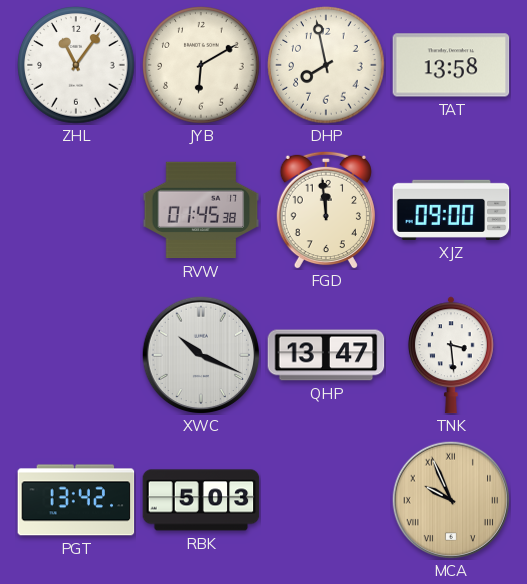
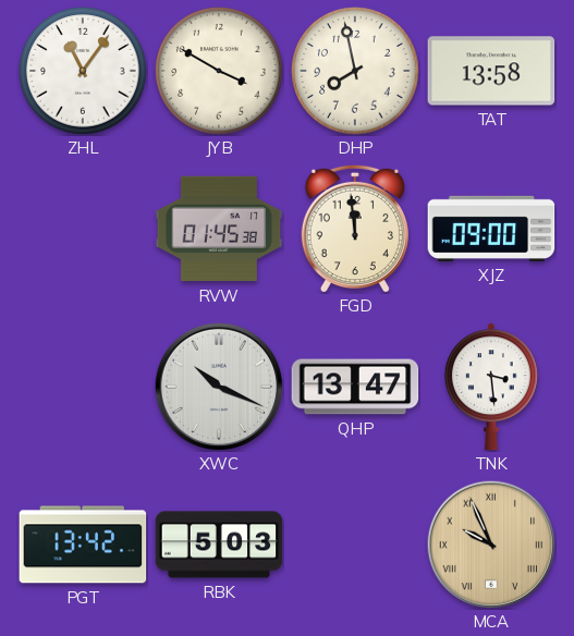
JYB: 6:10 -> 3:50 (219, 71)
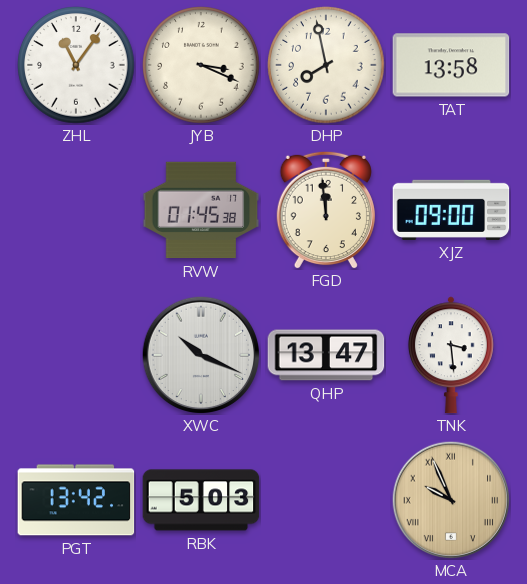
JYB: 3:50 -> 3:19 (201, 65)
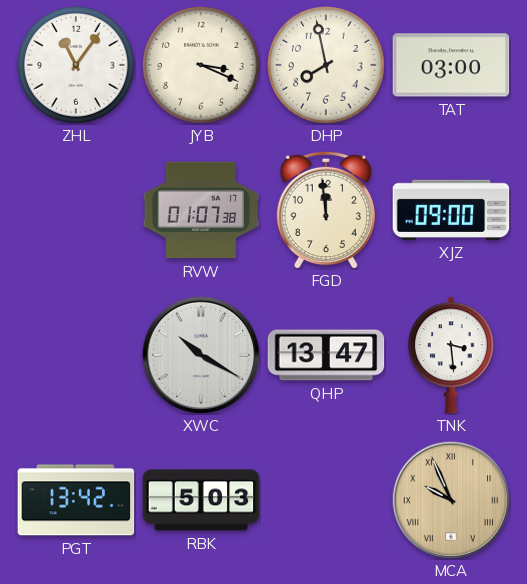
TAT: 13:58 -> 03:00 (451, 65)
RVW: 01:45 -> 01:07 (201, 210)
XWC: 10:19 -> 10:20 (201, 355)
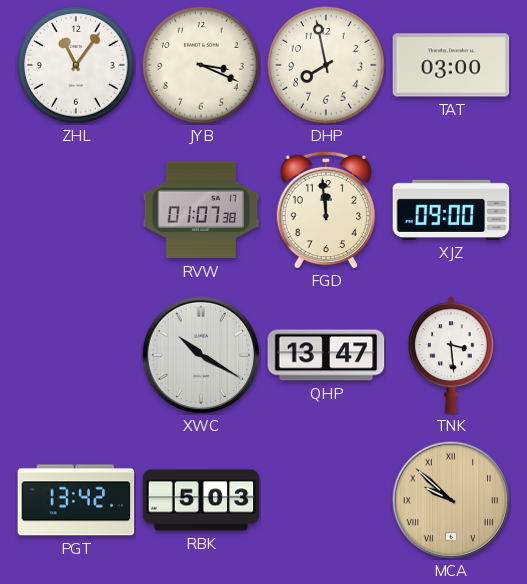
MCA: 9:56 -> 9:52 (451, 500)
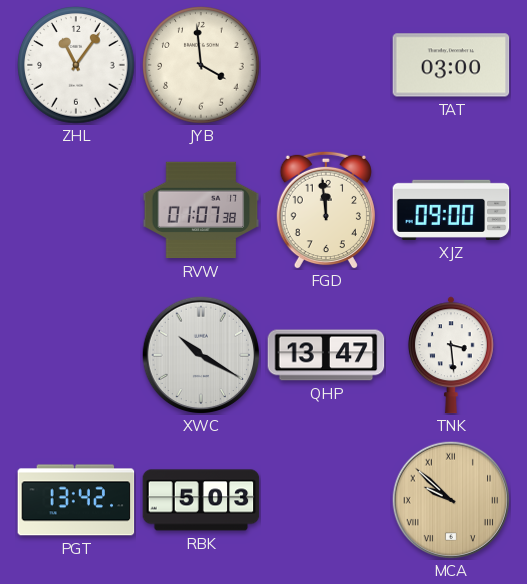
JYB: 3:19 -> 3:59 (201, 65)
DHP: 7:58 -> none (326, 65)
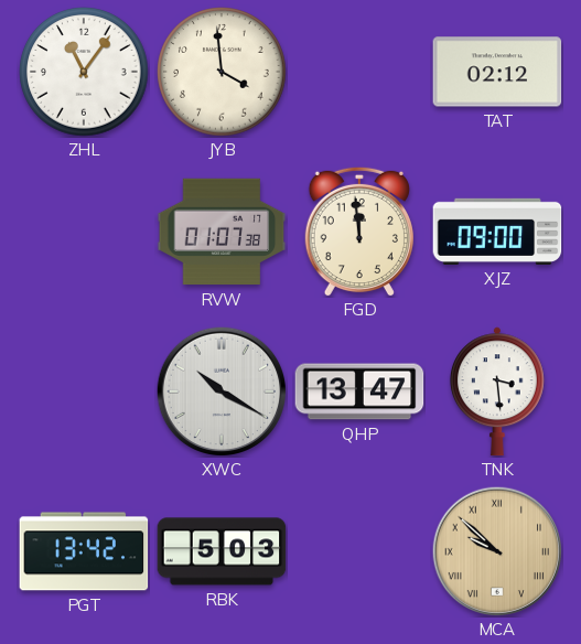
TAT: 03:00 -> 02:12 (497, 72)
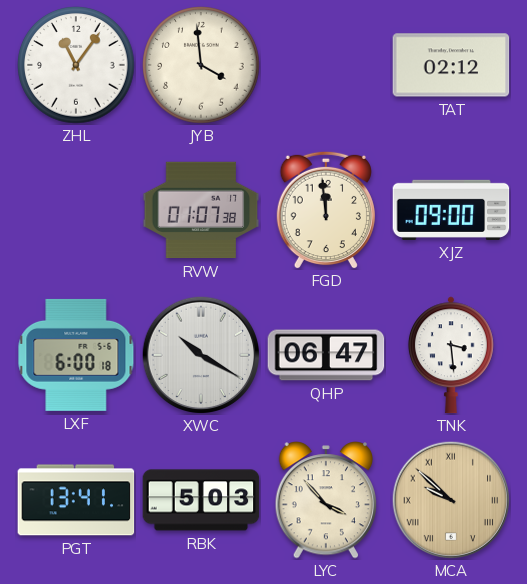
LXF: none -> 6:00 (76, 355)
QHP: 13:47 -> 06:47 (326, 355)
PGT: 13:42 -> 13:41 (76, 500)
LYC: none -> 3:53 (325, 500)
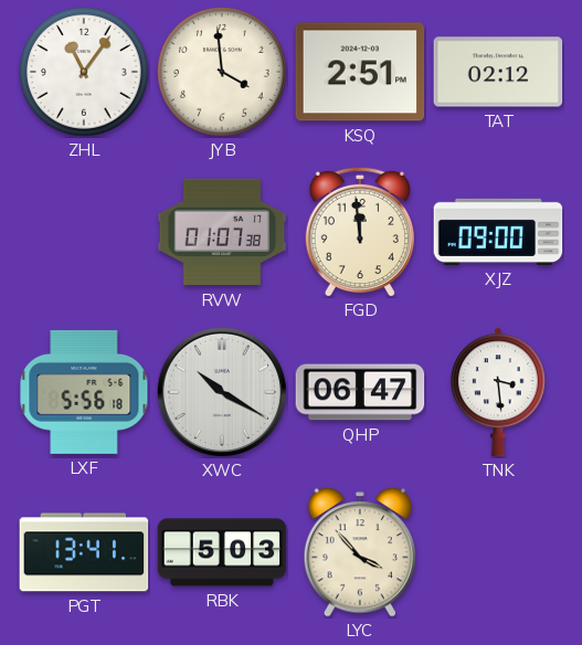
KSQ: none -> 2:51 (360, 72)
LXF: 6:00 -> 5:56 (84, 392)
MCA: 9:52 -> none (451, 500)
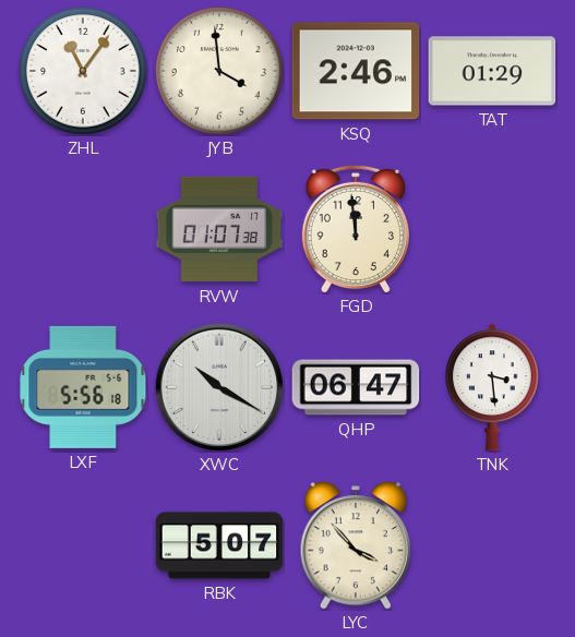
KSQ: 2:51 -> 2:46 (356, 71)
TAT: 02:12 -> 01:29 (492, 71)
XJZ: 09:00 -> none (498, 232)
PGT: 13:41 -> none (84, 552)
RBK: 5:03 -> 5:07 (219, 545)
